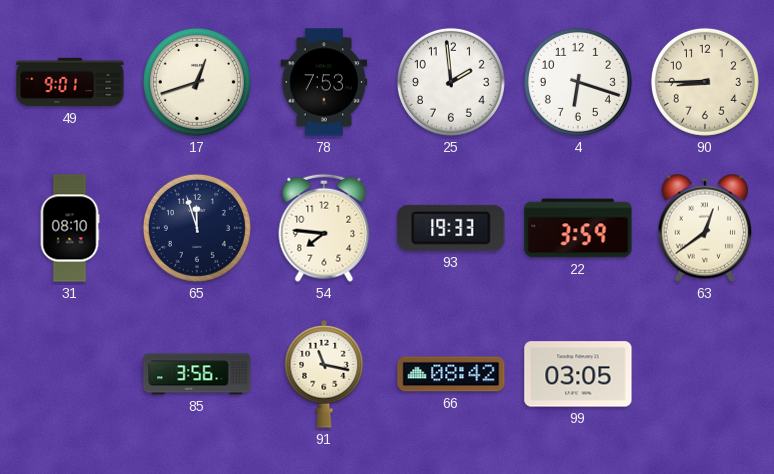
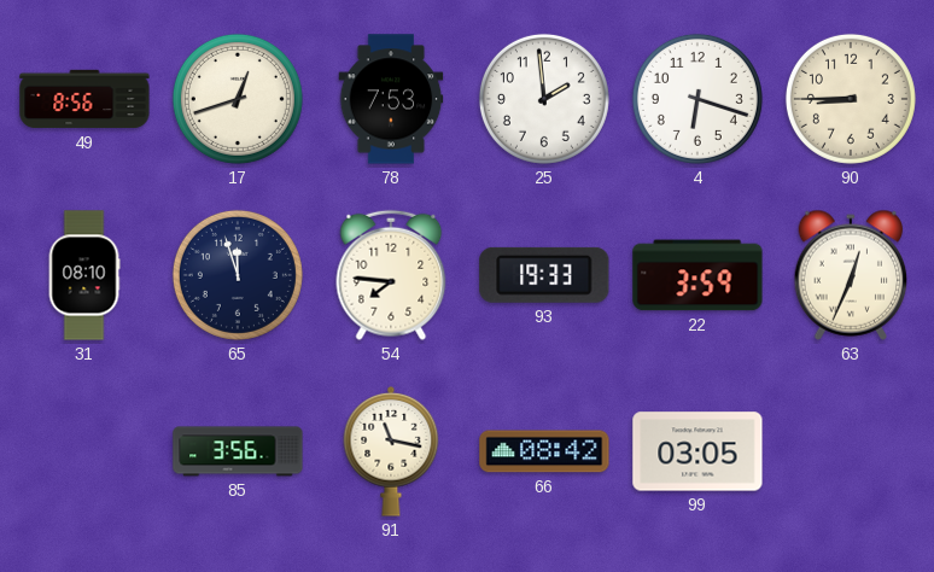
49: 9:01 -> 8:56 (84, 99)
63: 12:39 -> 12:34 (851, 275)
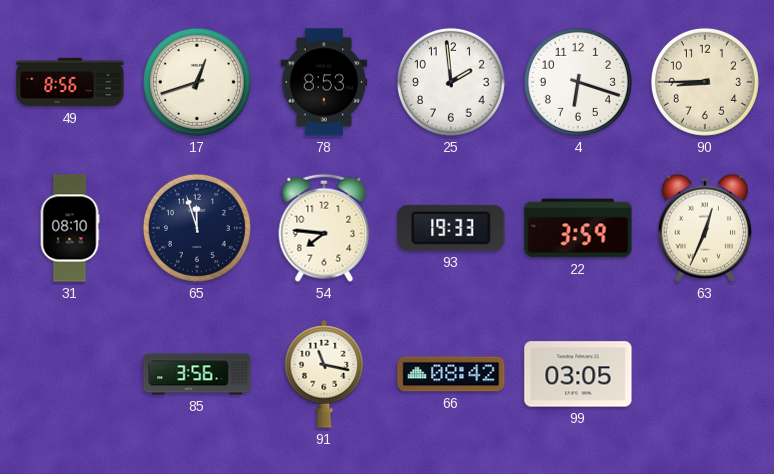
78: 7:53 -> 8:53 (324, 82)
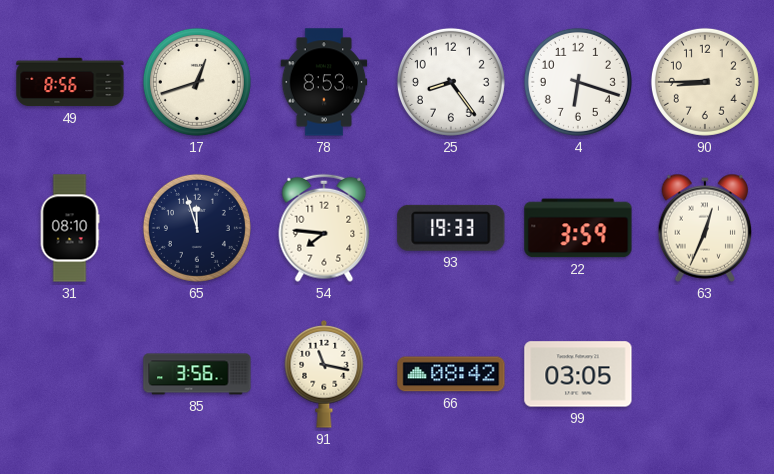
25: 1:59 -> 8:24 (451, 82)
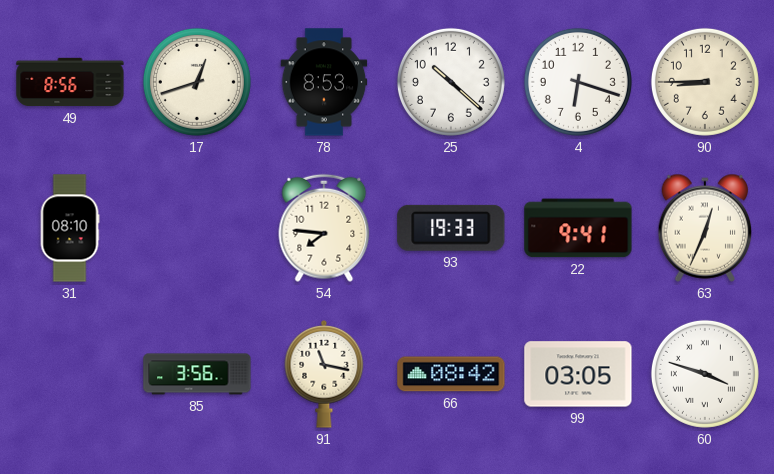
25: 8:24 -> 10:22 (451, 82)
65: 11:57 -> none (197, 228)
22: 3:59 -> 9:41 (578, 228)
60: none -> 3:48 (705, 374)
